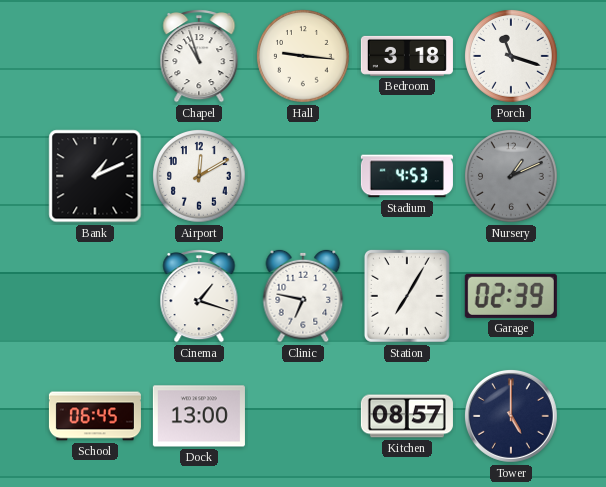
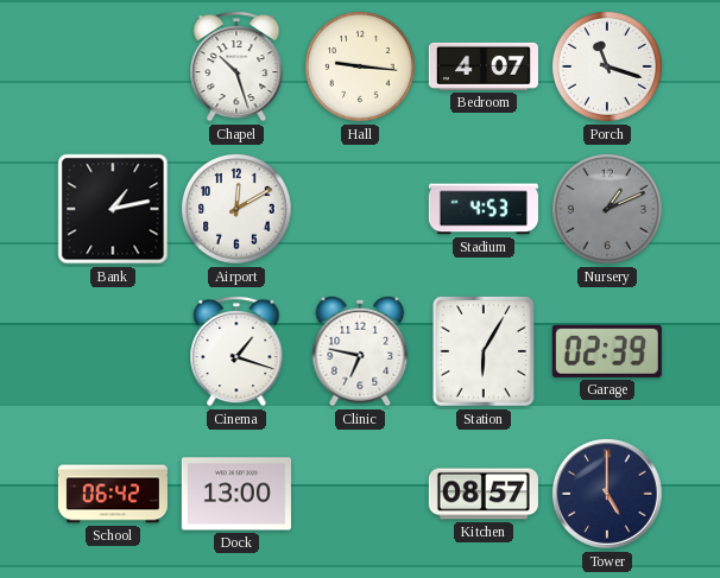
Chapel: 10:57 -> 10:27 (236, 68)
Bedroom: 3:18 -> 4:07 (484, 66)
Bank: 1:11 -> 1:13 (113, 209)
Station: 7:05 -> 6:05 (484, 351)
School: 06:45 -> 06:42 (113, 494)
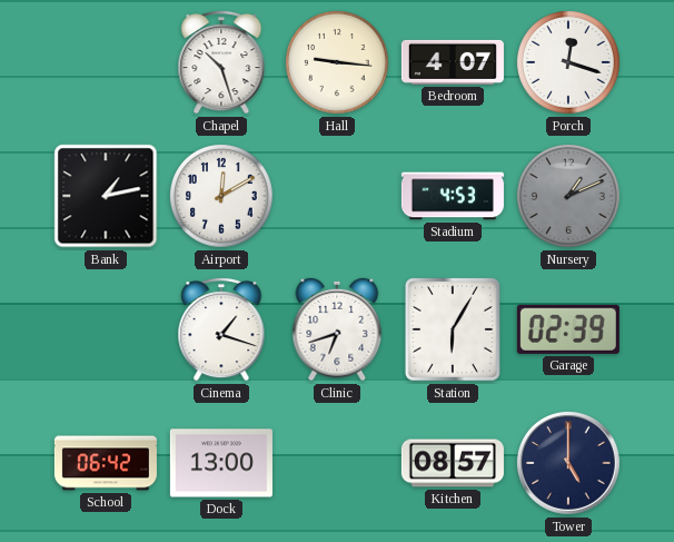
Porch: 11:18 -> 12:18 (569, 63)
Clinic: 6:47 -> 6:42 (337, 329)
